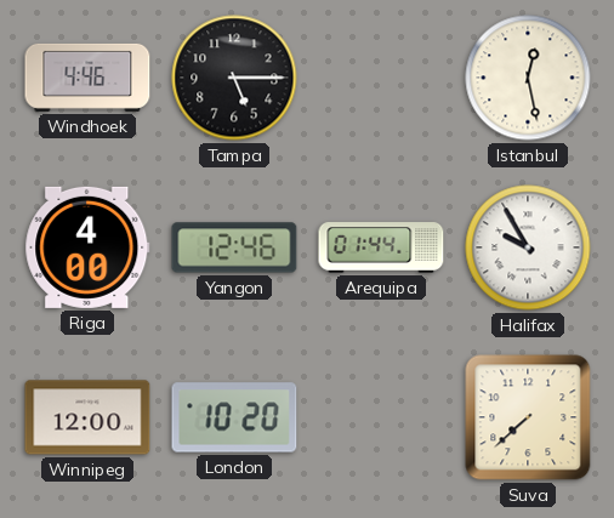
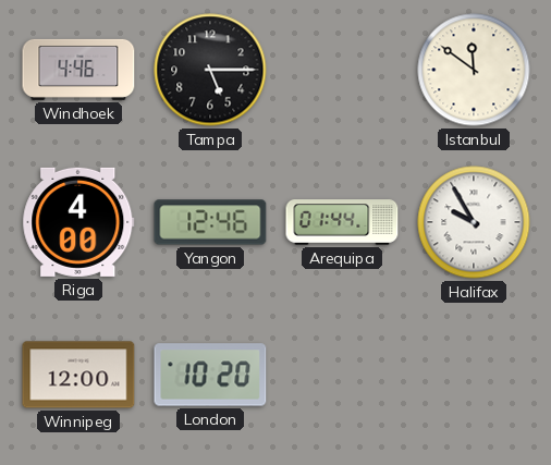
Istanbul: 12:28 -> 11:51 (474, 70)
Suva: 7:38 -> none (528, 417)
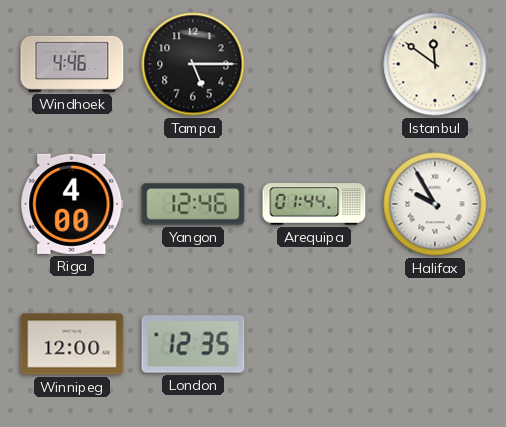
London: 10:20 -> 12:35 (193, 344)
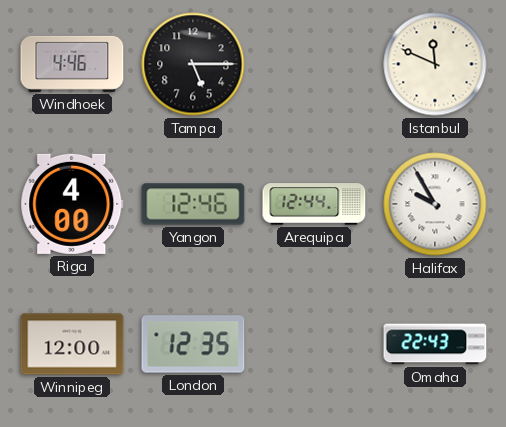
Istanbul: 11:51 -> 11:49 (435, 64)
Arequipa: 01:44 -> 12:44 (314, 204)
Omaha: none -> 22:43 (435, 344)
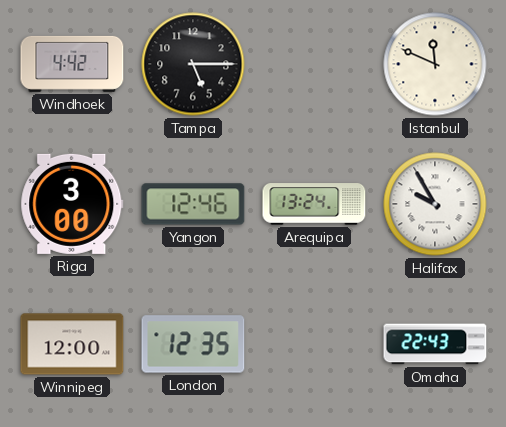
Windhoek: 4:46 -> 4:42 (72, 64)
Riga: 4:00 -> 3:00 (72, 204)
Arequipa: 12:44 -> 13:24 (314, 204)
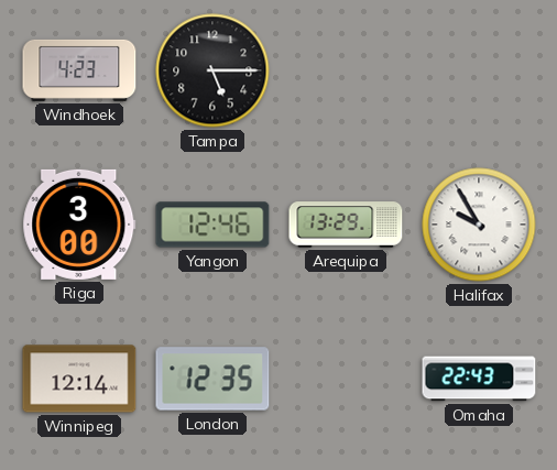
Windhoek: 4:42 -> 4:23 (79, 70)
Istanbul: 11:49 -> none (435, 64)
Arequipa: 13:24 -> 13:29 (346, 225)
Winnipeg: 12:00 -> 12:14 (79, 379)
